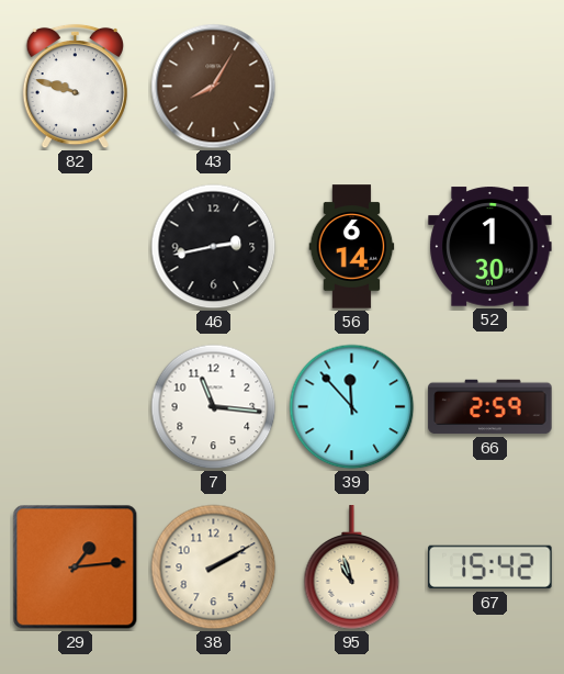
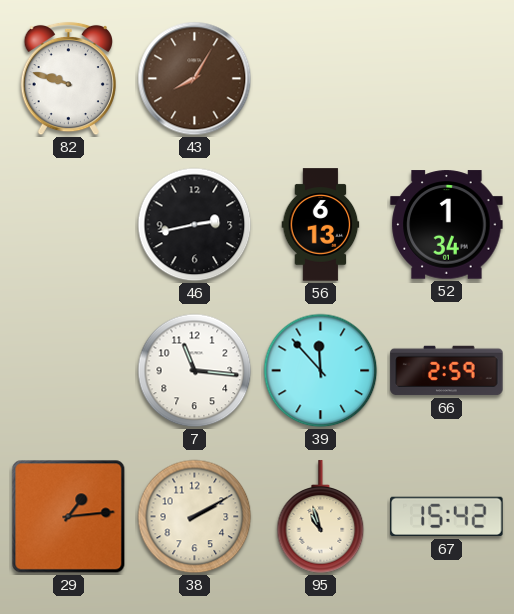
56: 6:14 -> 6:13 (321, 225)
52: 1:30 -> 1:34 (447, 225)
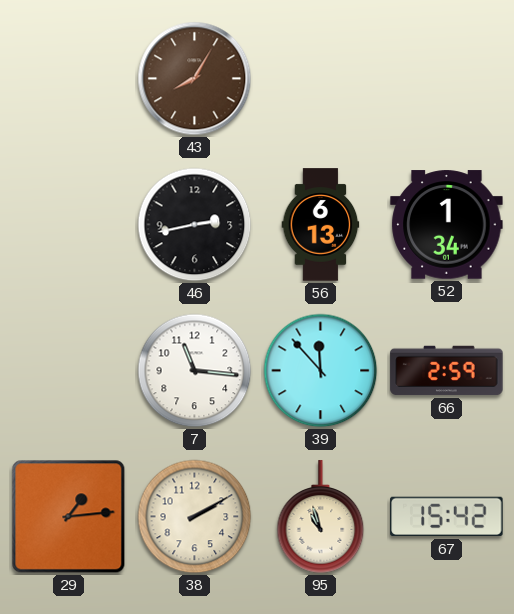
82: 9:48 -> none (68, 79)
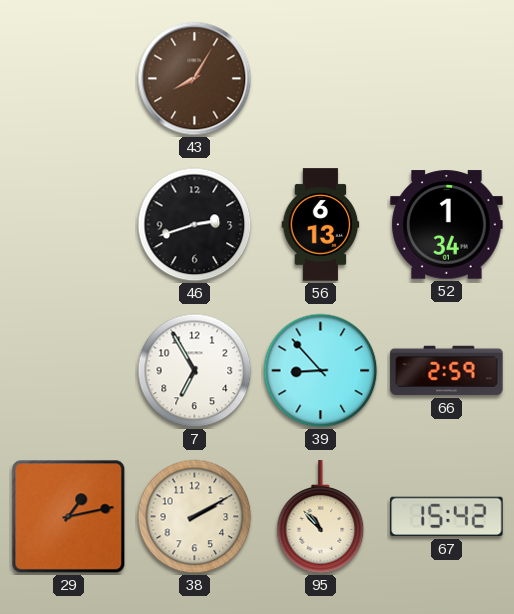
46: 2:43 -> 2:42 (195, 225)
7: 11:16 -> 6:55 (195, 371)
39: 11:53 -> 8:53 (321, 371)
29: 1:14 -> 1:13 (69, 517)
95: 10:57 -> 10:53 (321, 517)
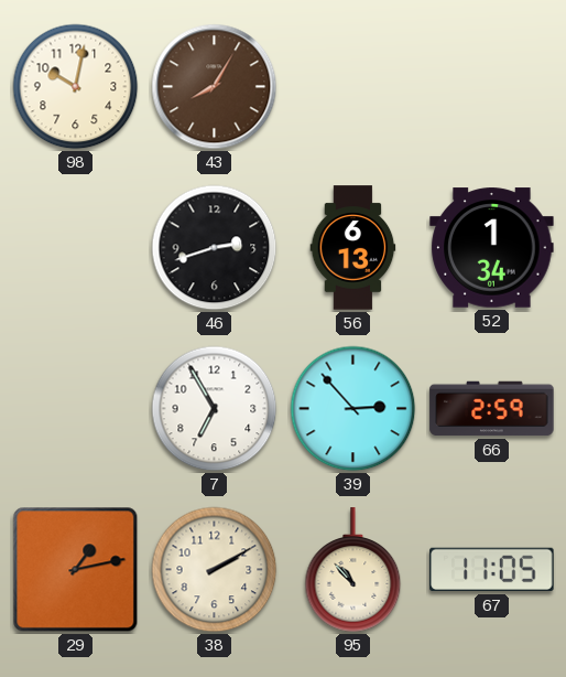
98: none -> 10:02 (76, 87)
39: 8:53 -> 2:53 (353, 409)
67: 15:42 -> 11:05 (492, 570)
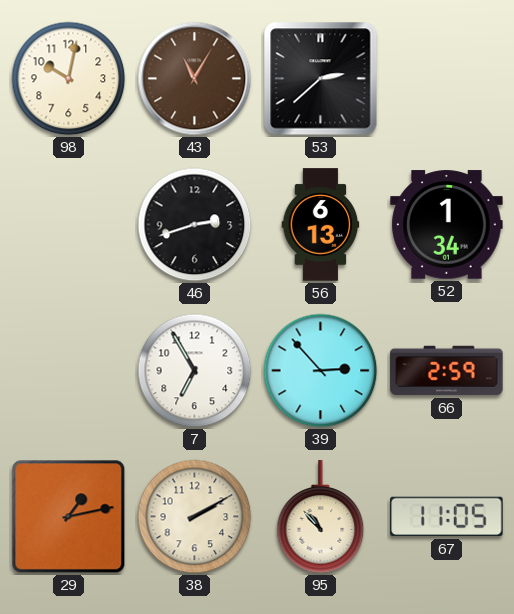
43: 8:05 -> 11:05 (195, 79)
53: none -> 2:38 (321, 79)
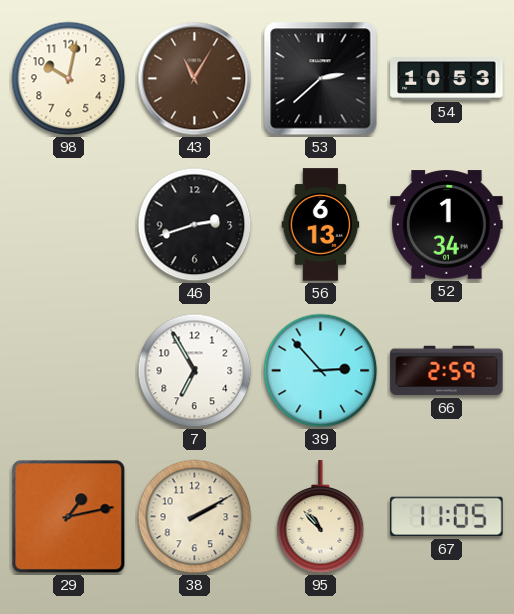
54: none -> 10:53 (447, 79)
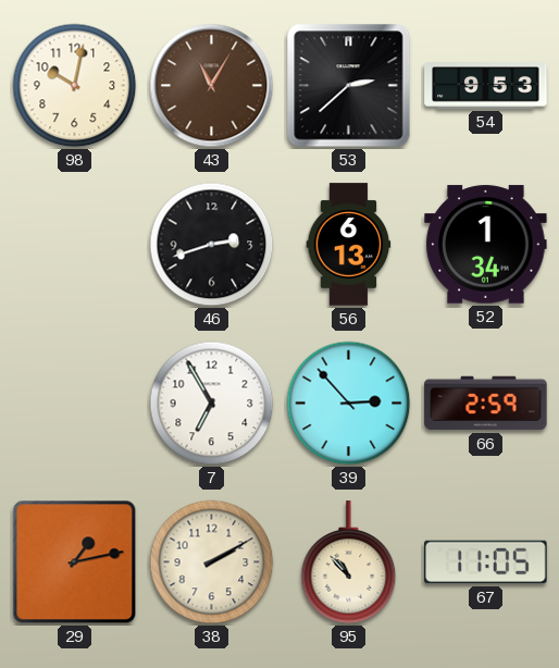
54: 10:53 -> 9:53 (486, 86)
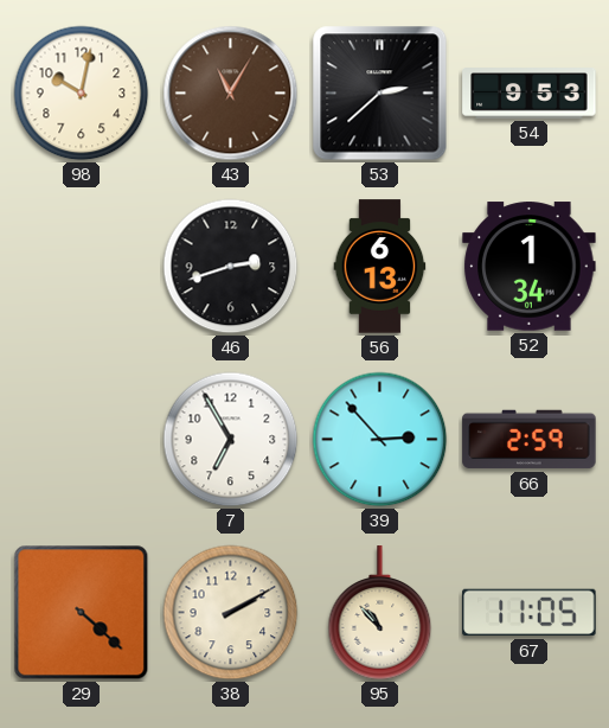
29: 1:13 -> 4:22 (82, 613)
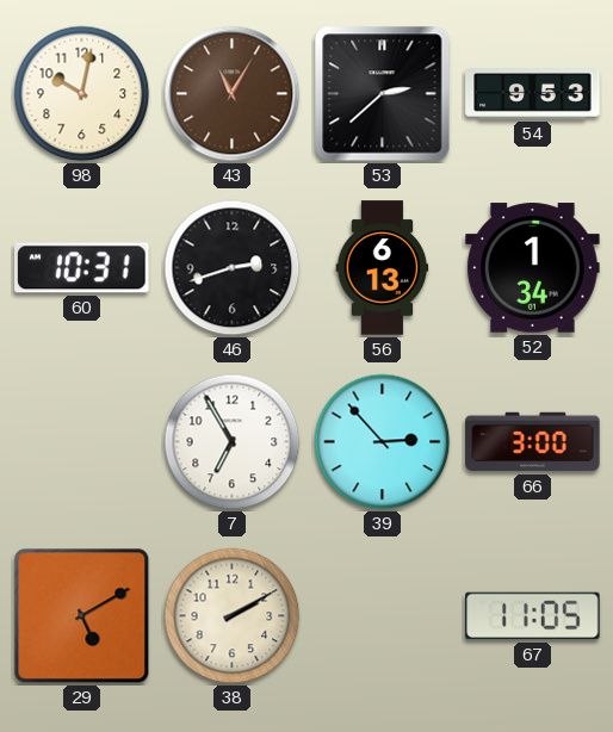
60: none -> 10:31 (82, 268)
66: 2:59 -> 3:00 (533, 442)
29: 4:22 -> 5:10 (82, 616)
95: 10:53 -> none (380, 613)
